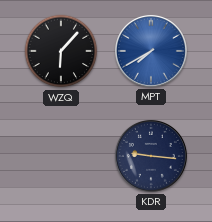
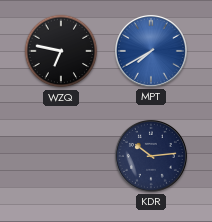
WZQ: 6:07 -> 6:47 (61, 51)
KDR: 9:16 -> 10:14 (151, 156)
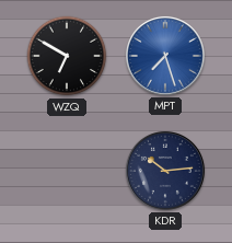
WZQ: 6:47 -> 6:50 (67, 56)
MPT: 7:40 -> 7:27 (165, 56)
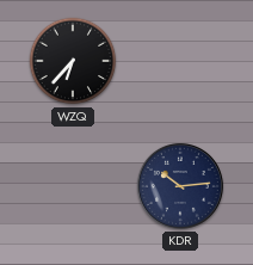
WZQ: 6:50 -> 6:37 (73, 61)
MPT: 7:27 -> none (165, 56)
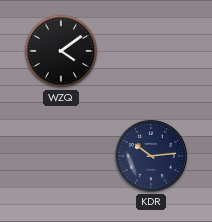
WZQ: 6:37 -> 4:09 (61, 51)
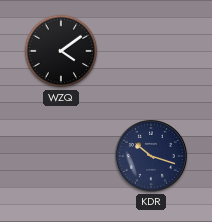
KDR: 10:14 -> 10:18 (151, 156)
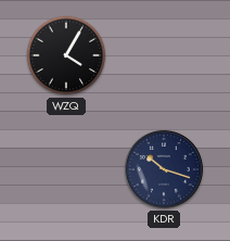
WZQ: 4:09 -> 4:05 (66, 55)
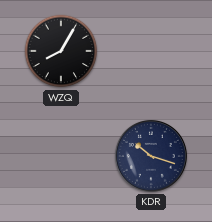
WZQ: 4:05 -> 8:05 (61, 51)
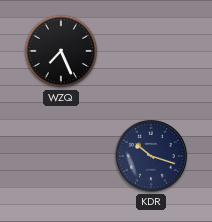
WZQ: 8:05 -> 7:26 (61, 51)
